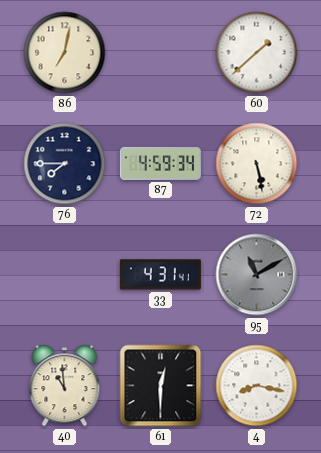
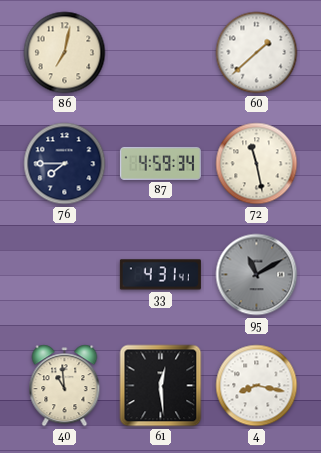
72: 5:28 -> 11:28 (257, 164)
61: 12:30 -> 12:29 (161, 386)
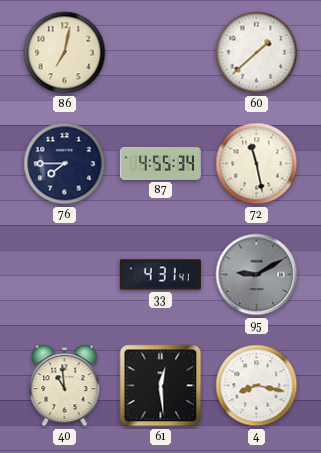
87: 4:59 -> 4:55 (160, 163)
95: 11:10 -> 9:10 (257, 275)
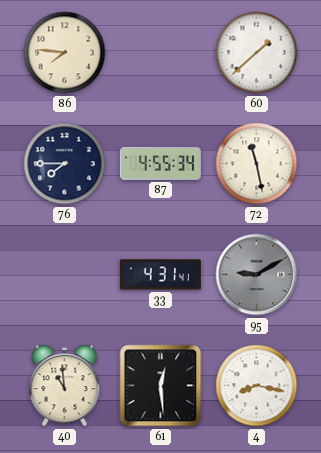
86: 7:02 -> 7:46 (65, 53)
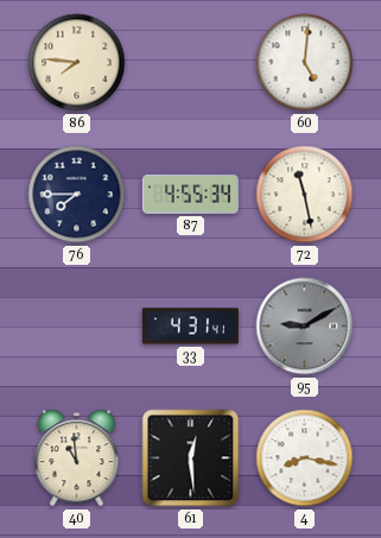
60: 1:38 -> 5:01 (305, 63)
